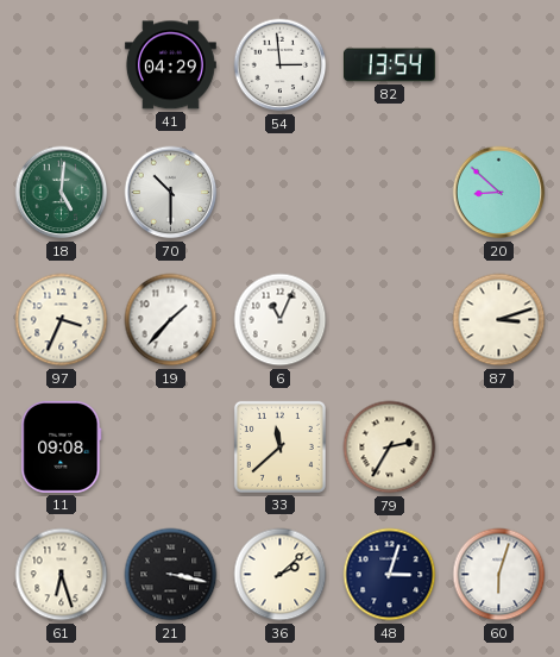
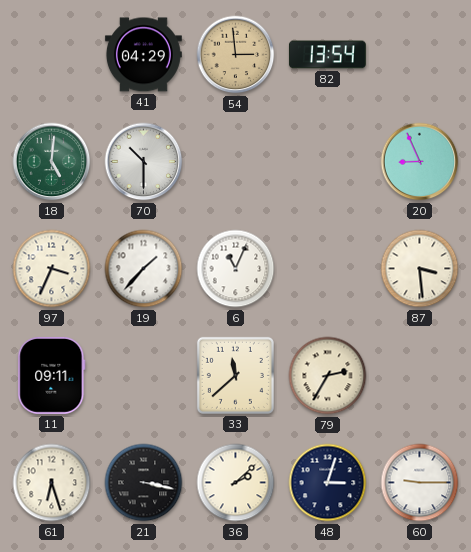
54 dial: white -> champagne (236, 55)
20: 8:52 -> 8:56 (420, 162)
87: 3:12 -> 3:29 (420, 269)
11: 09:08 -> 09:11 (52, 375)
60: 6:03 -> 9:15 (420, 483)
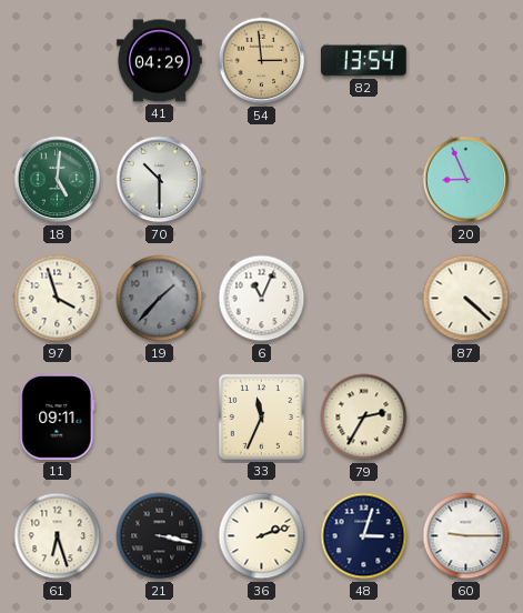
97: 3:34 -> 3:57 (58, 299)
19 dial: white -> grey (160, 299)
87: 3:29 -> 4:22 (466, 299)
33: 11:38 -> 11:34 (261, 416)
36: 2:08 -> 2:12 (262, 536)
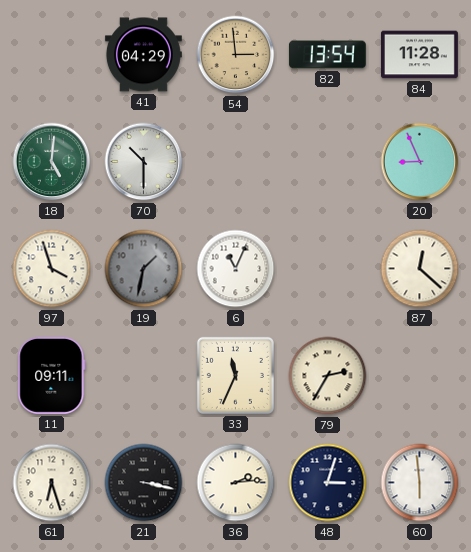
84: none -> 11:28 (419, 55)
19: 1:37 -> 1:32 (144, 269)
87: 4:22 -> 12:22 (420, 269)
36: 2:12 -> 2:14 (236, 483)
60: 9:15 -> 5:59 (420, 483)
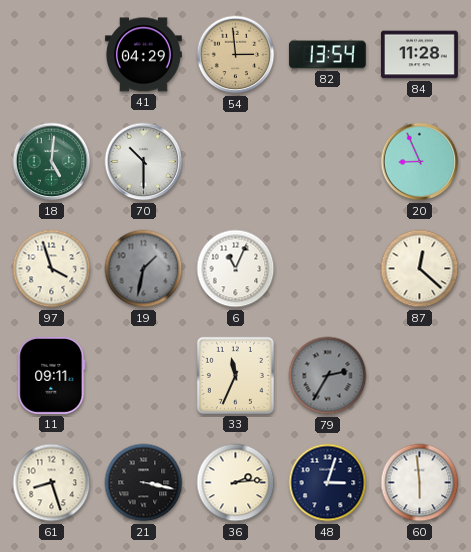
79 dial: cream -> grey (328, 376)
61: 6:27 -> 8:27 (52, 483)
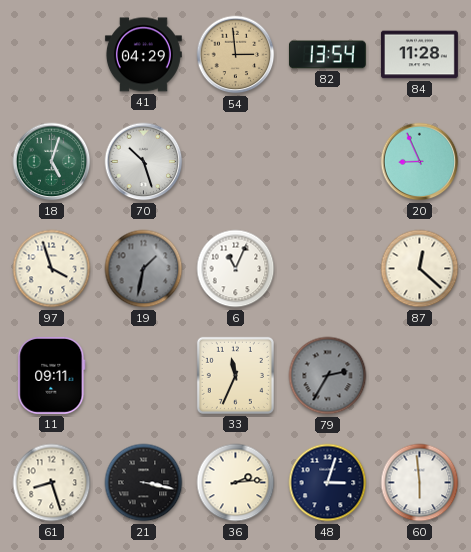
18: 5:01 -> 5:03 (52, 162)
70: 10:30 -> 10:27 (144, 162)
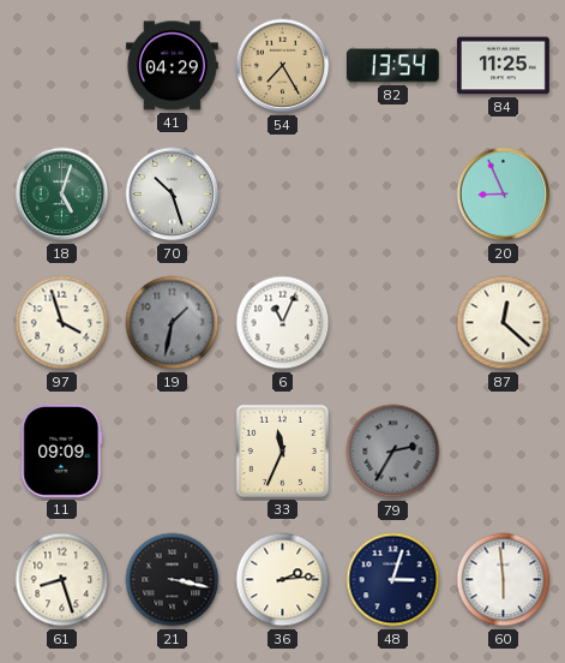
54: 2:59 -> 7:25 (283, 66)
84: 11:28 -> 11:25 (503, 66)
11: 09:11 -> 09:09 (62, 450)
